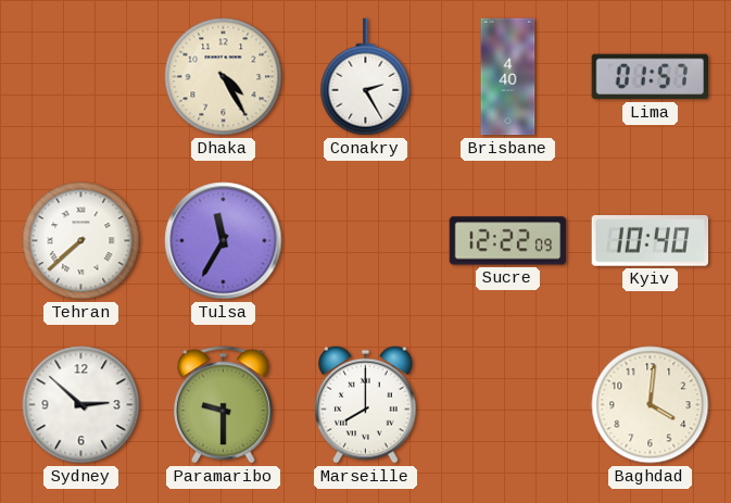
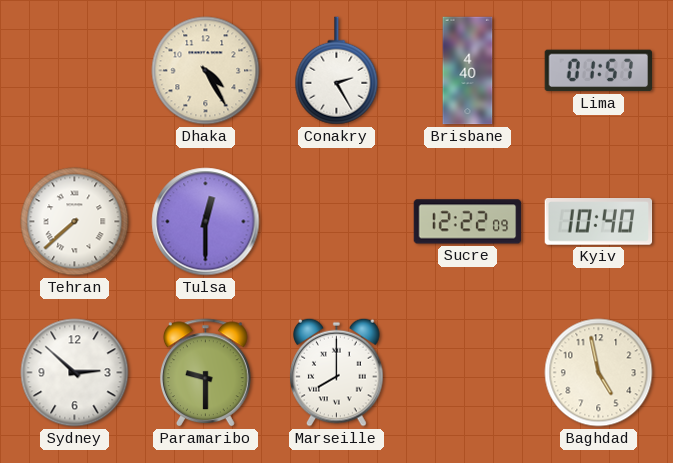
Tulsa: 11:35 -> 12:30 (206, 222)
Baghdad: 4:01 -> 4:58 (599, 373)
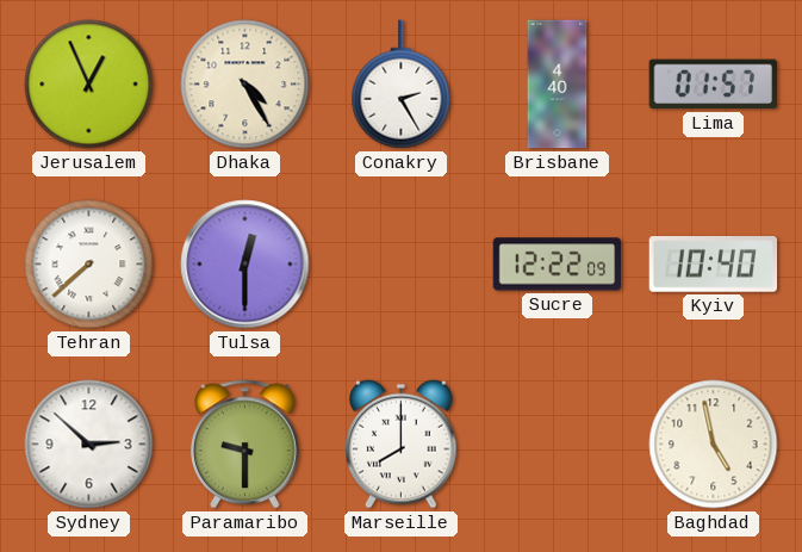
Jerusalem: none -> 12:56 (89, 85)
